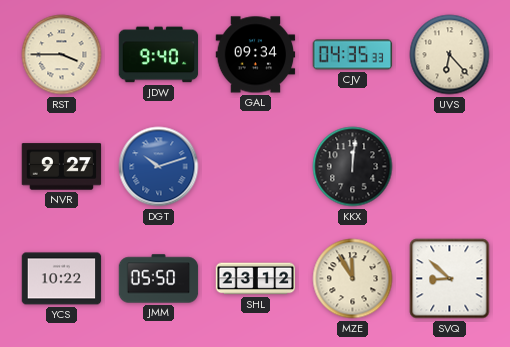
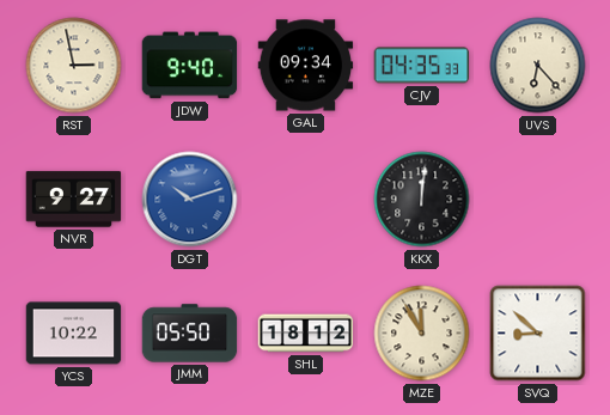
RST: 3:45 -> 2:58 (74, 66)
SHL: 23:12 -> 18:12 (306, 334)
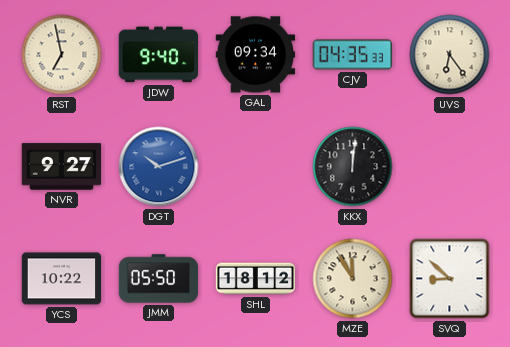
RST: 2:58 -> 6:58 (62, 55)
UVS: 6:23 -> 6:24 (450, 55)
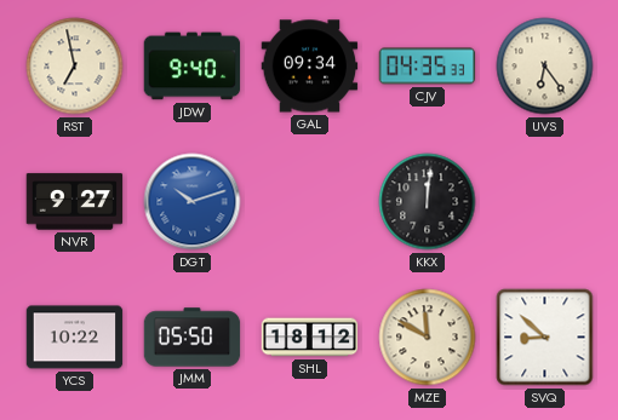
MZE: 11:55 -> 11:50 (428, 338)
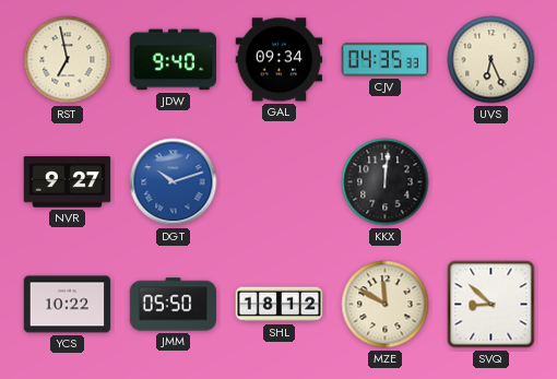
UVS: 6:24 -> 6:26 (491, 60)
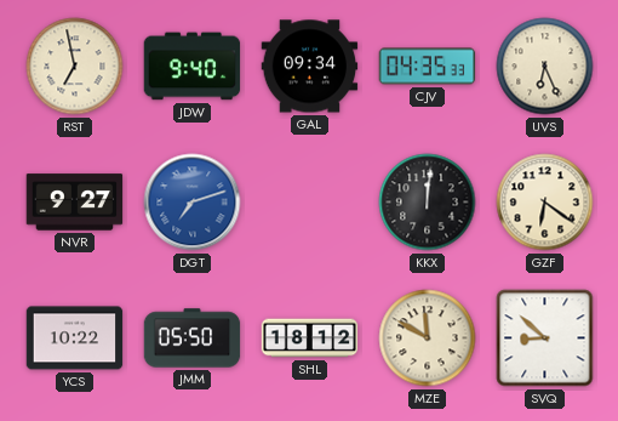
DGT: 10:12 -> 7:12 (193, 203)
GZF: none -> 6:21 (545, 203)
